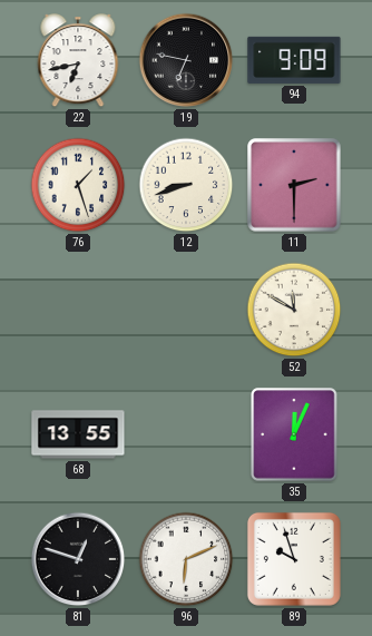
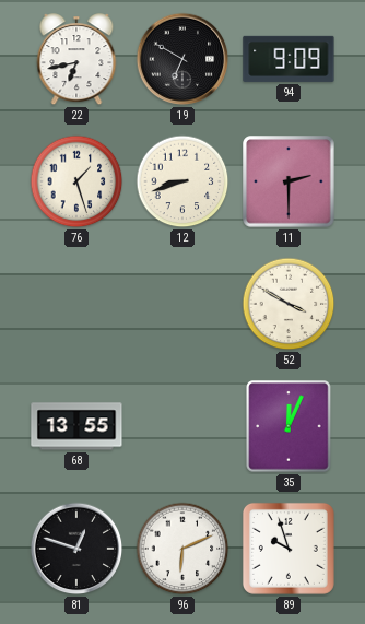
19: 6:47 -> 6:50 (182, 59)
52: 11:50 -> 3:50 (289, 304)
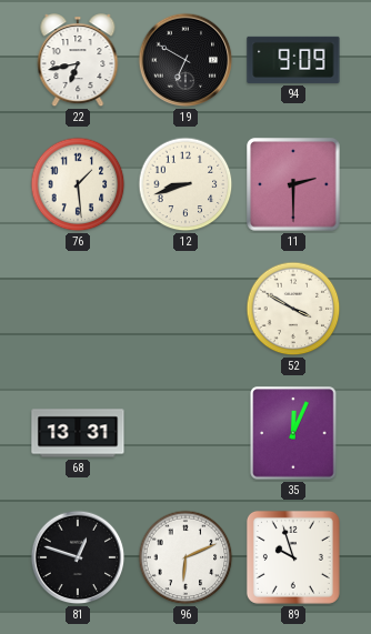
76: 1:27 -> 1:29 (78, 184)
68: 13:55 -> 13:31 (78, 433)
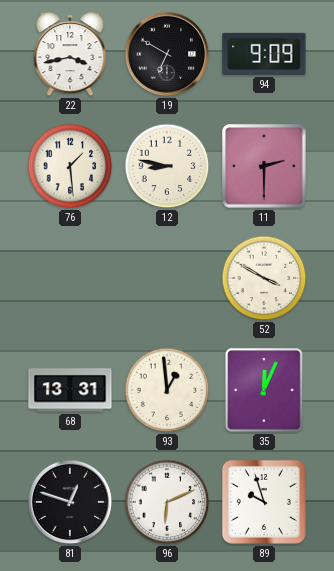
22: 6:43 -> 3:43 (70, 55)
12: 8:42 -> 8:47 (167, 166)
93: none -> 12:59 (167, 390)
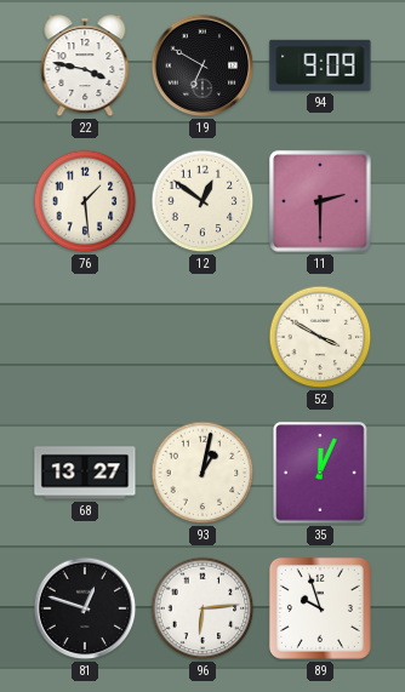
22: 3:43 -> 3:47 (85, 67)
12: 8:47 -> 12:51 (202, 201)
68: 13:31 -> 13:27 (85, 473)
93: 12:59 -> 1:02 (202, 473)
96: 6:11 -> 6:14 (202, 608)
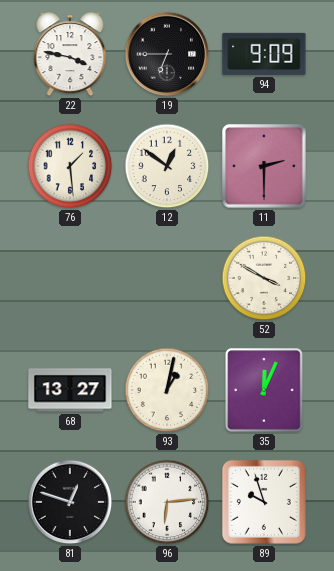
19: 6:50 -> 6:45 (167, 54)
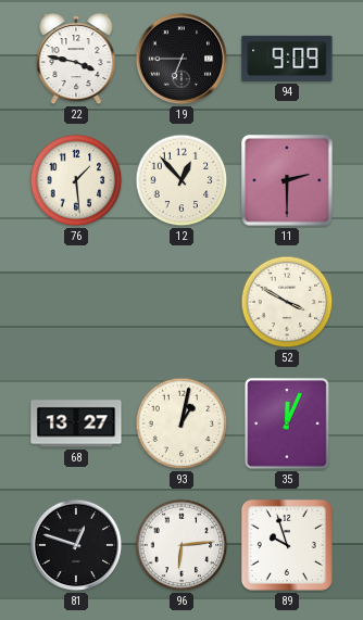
12: 12:51 -> 12:53 (181, 180)
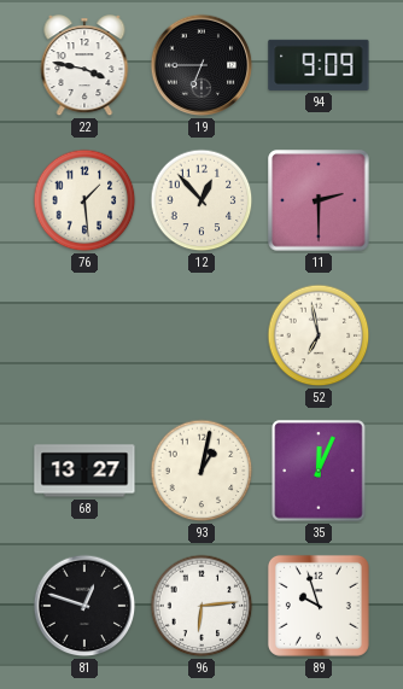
52: 3:50 -> 6:58 (319, 335)
